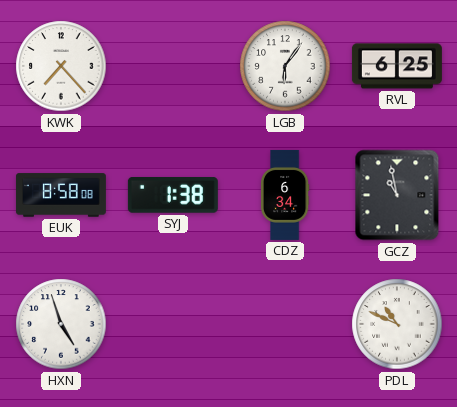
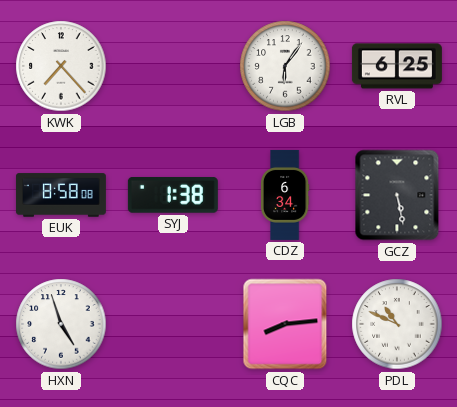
GCZ: 10:58 -> 5:28 (397, 195)
CQC: none -> 8:14 (285, 324)
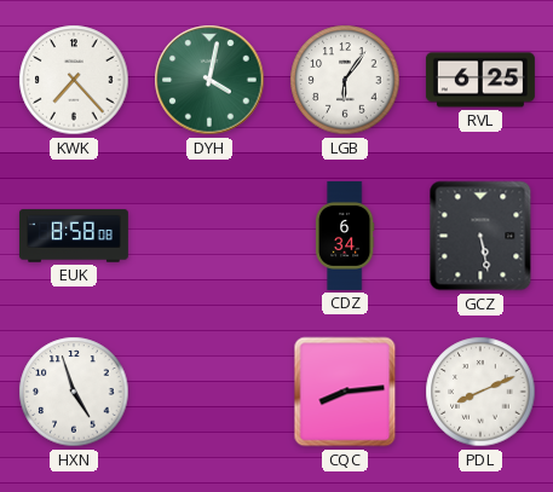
DYH: none -> 4:02 (209, 80)
SYJ: 1:38 -> none (173, 196)
PDL: 10:49 -> 8:11 (480, 392)
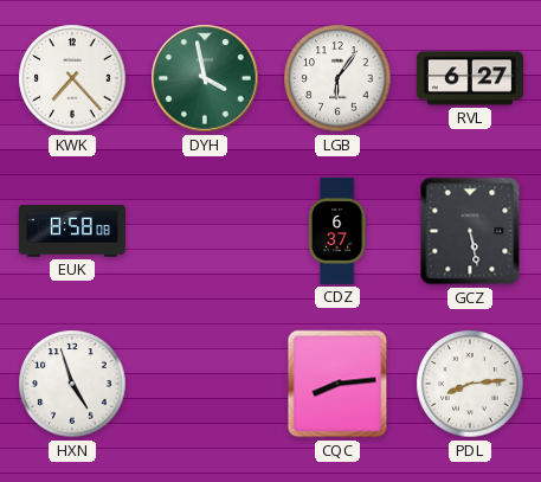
DYH: 4:02 -> 3:58 (205, 78)
RVL: 6:25 -> 6:27 (470, 78)
CDZ: 6:34 -> 6:37 (337, 231)
PDL: 8:11 -> 8:14 (470, 384)
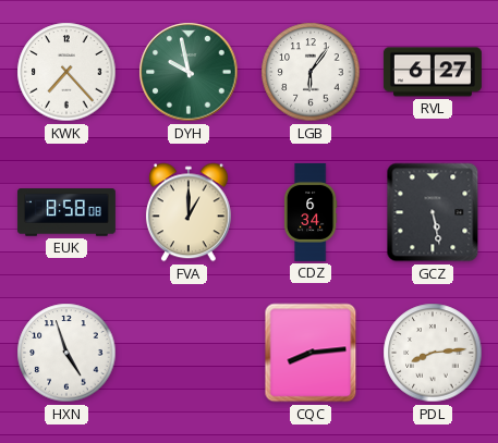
DYH: 3:58 -> 9:58 (189, 72)
FVA: none -> 1:00 (189, 212)
CDZ: 6:37 -> 6:34 (311, 212)
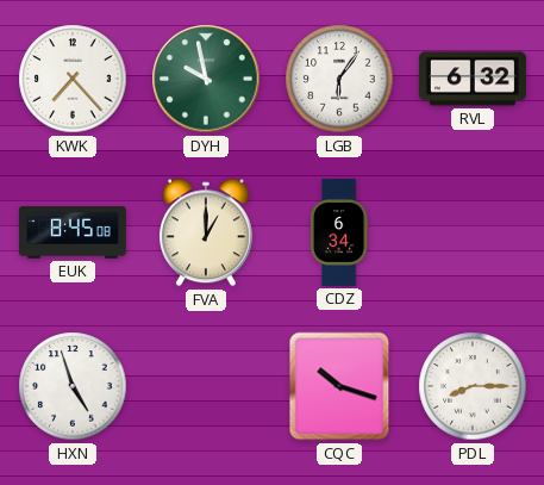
RVL: 6:27 -> 6:32 (473, 79)
EUK: 8:58 -> 8:45 (73, 232)
GCZ: 5:28 -> none (433, 212)
CQC: 8:14 -> 10:18 (339, 386)
PDL: 8:14 -> 8:15 (473, 386)
